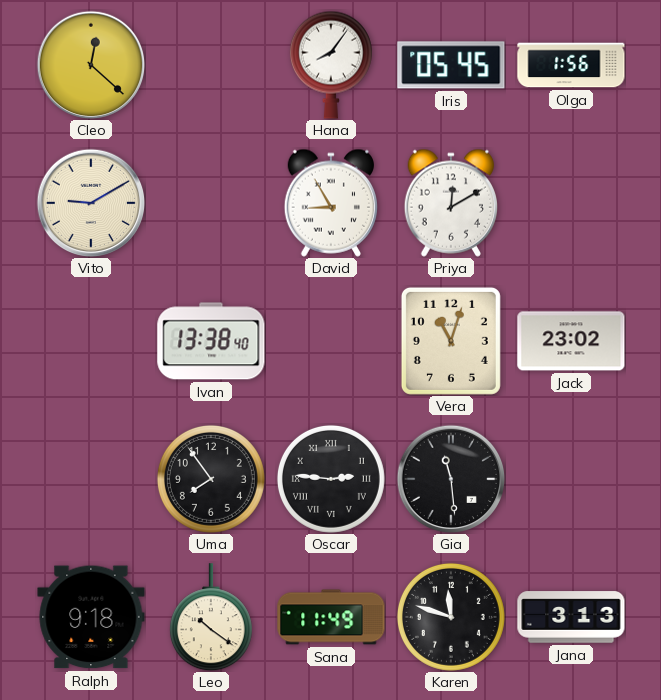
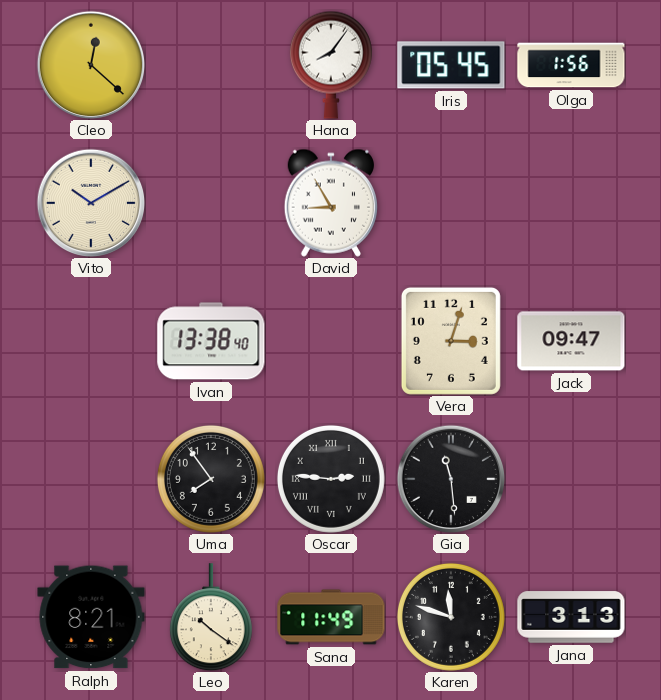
Vito: 9:10 -> 10:10 (91, 203)
Priya: 12:10 -> none (450, 203)
Vera: 11:03 -> 3:03 (451, 341)
Jack: 23:02 -> 09:47 (571, 341)
Ralph: 9:18 -> 8:21 (91, 617)
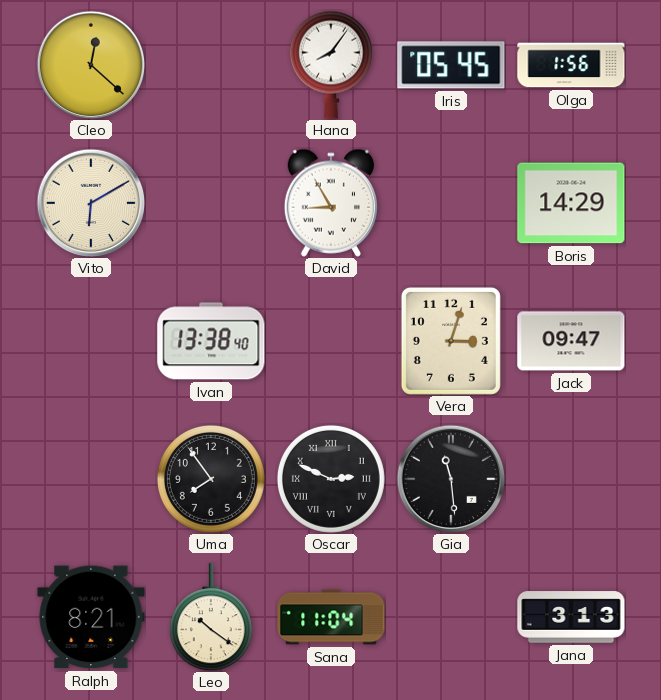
Vito: 10:10 -> 6:10 (91, 203)
Boris: none -> 14:29 (571, 203)
Oscar: 2:46 -> 2:49 (331, 479)
Sana: 11:49 -> 11:04 (331, 617)
Karen: 11:48 -> none (451, 617)
